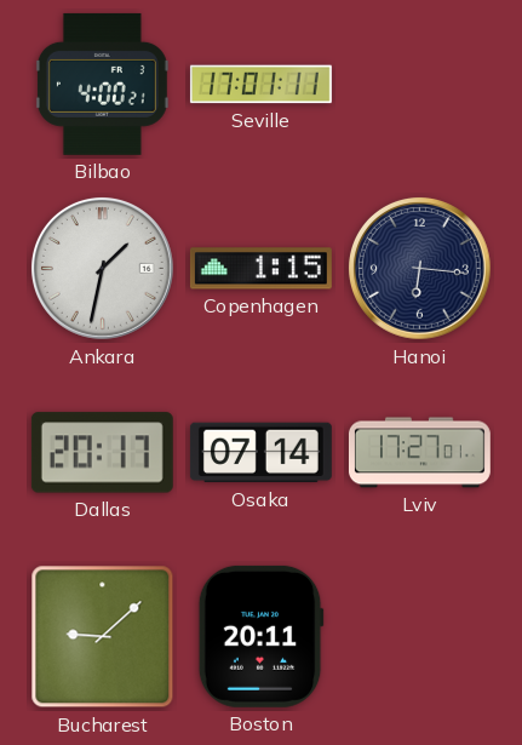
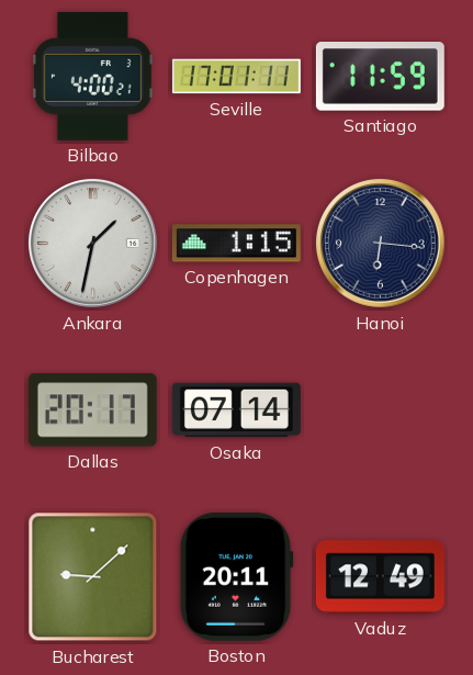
Santiago: none -> 11:59 (380, 77)
Lviv: 17:27 -> none (419, 453)
Vaduz: none -> 12:49 (380, 577)
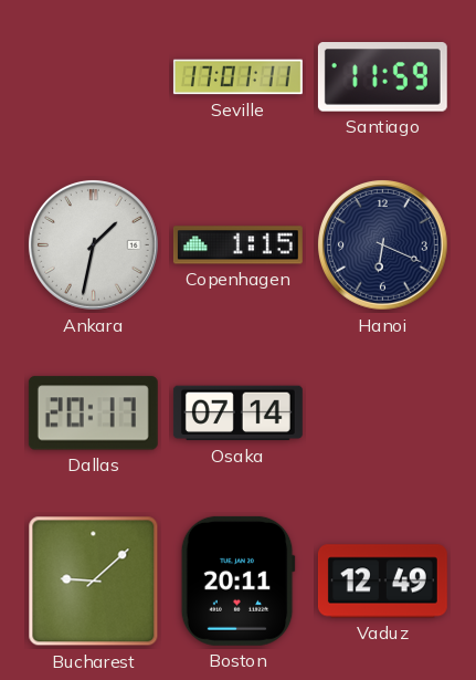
Bilbao: 4:00 -> none (92, 76)
Hanoi: 6:16 -> 6:19 (383, 245)
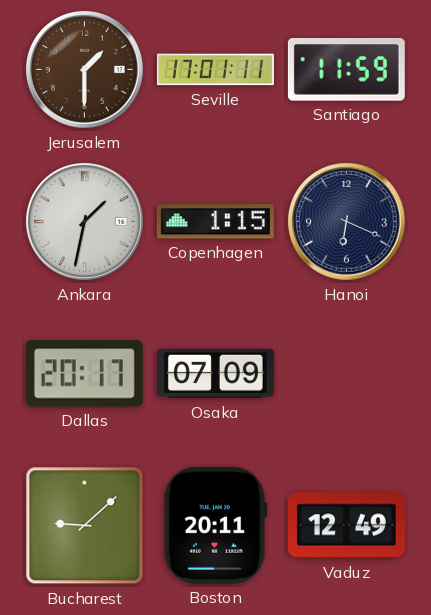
Jerusalem: none -> 1:30 (85, 70)
Osaka: 07:14 -> 07:09 (215, 374)
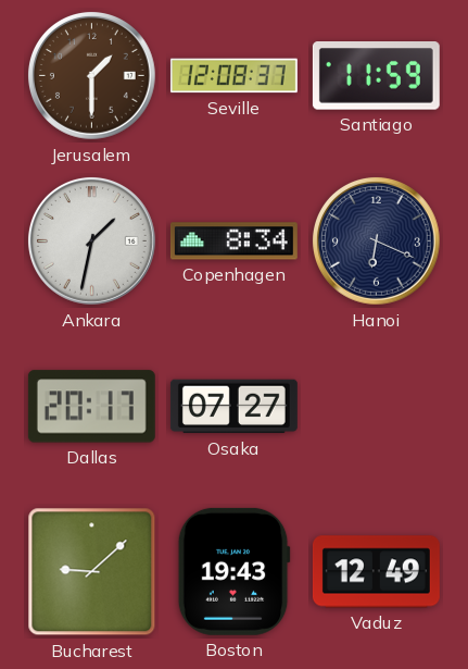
Seville: 17:01 -> 12:08 (233, 76)
Copenhagen: 1:15 -> 8:34 (233, 241)
Osaka: 07:09 -> 07:27 (233, 407)
Boston: 20:11 -> 19:43 (233, 571)
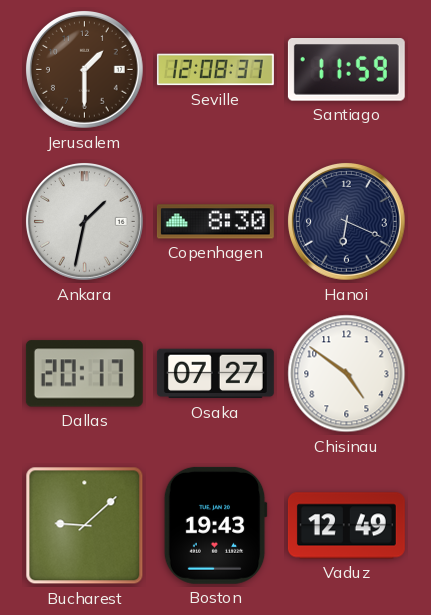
Copenhagen: 8:34 -> 8:30 (215, 222)
Chisinau: none -> 4:51 (347, 374)
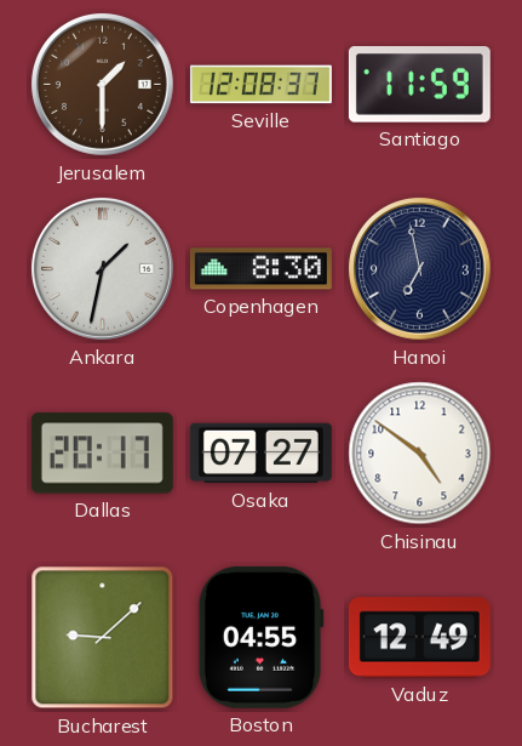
Hanoi: 6:19 -> 6:58 (420, 269)
Boston: 19:43 -> 04:55 (260, 637)
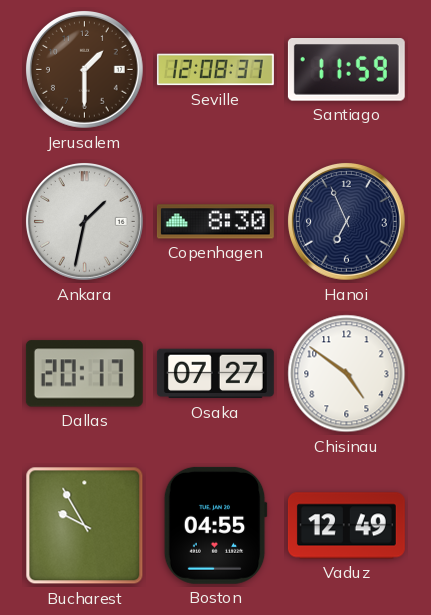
Hanoi: 6:58 -> 6:56 (347, 222)
Bucharest: 9:08 -> 9:55 (85, 526)
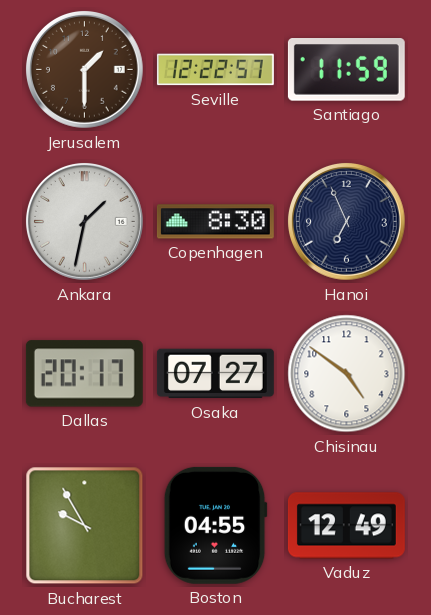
Seville: 12:08 -> 12:22 (215, 70)
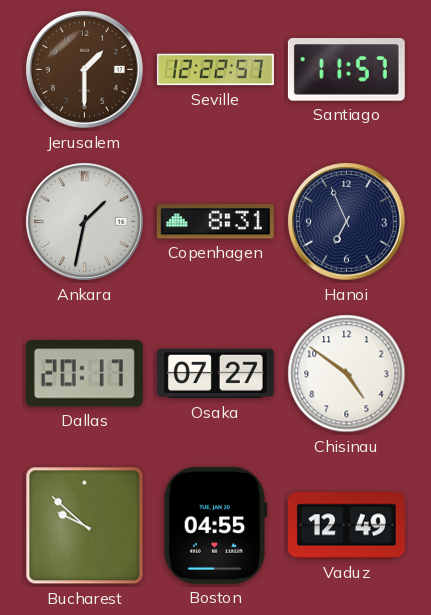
Santiago: 11:59 -> 11:57 (346, 70)
Copenhagen: 8:30 -> 8:31 (215, 222)
Bucharest: 9:55 -> 9:52 (85, 526)
